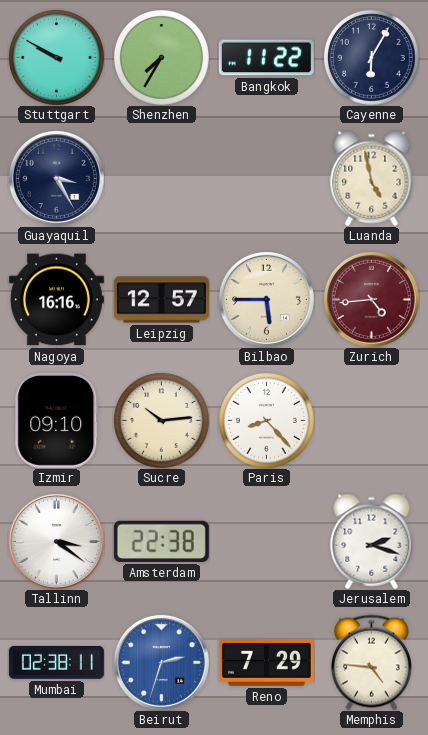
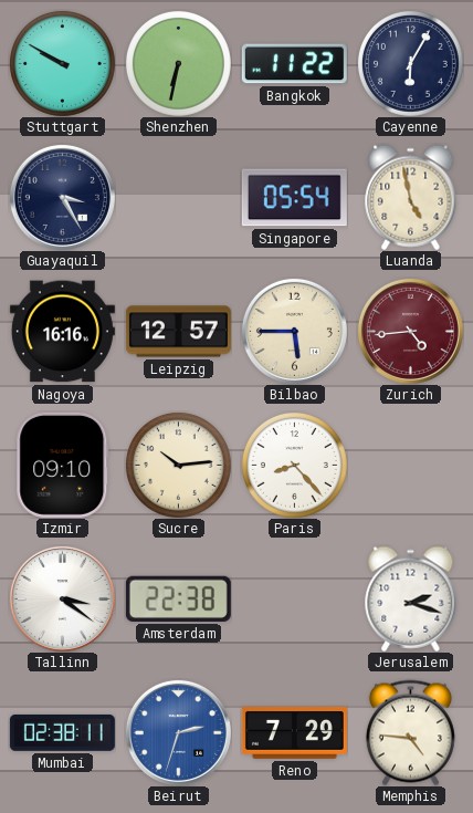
Shenzhen: 7:35 -> 6:32 (178, 63)
Singapore: none -> 05:54 (294, 198)
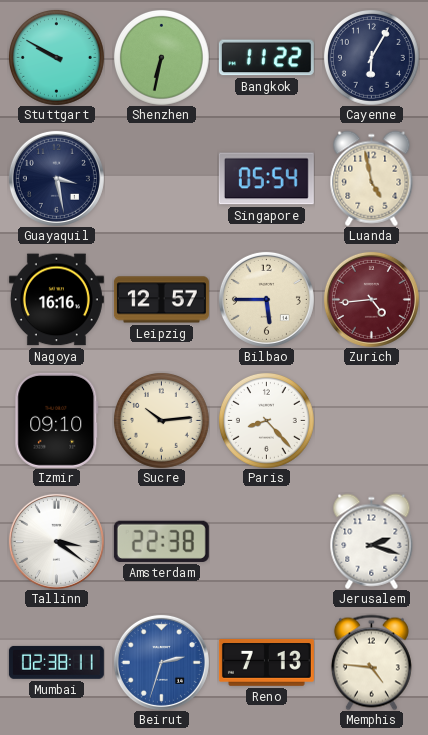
Guayaquil: 3:25 -> 3:28 (56, 178)
Reno: 7:29 -> 7:13 (266, 663)
